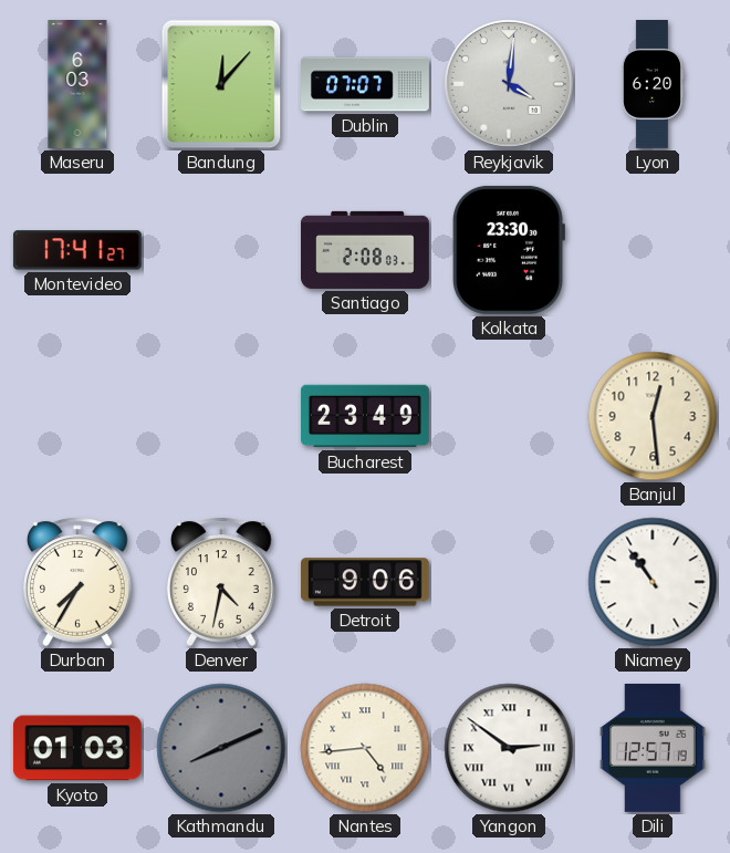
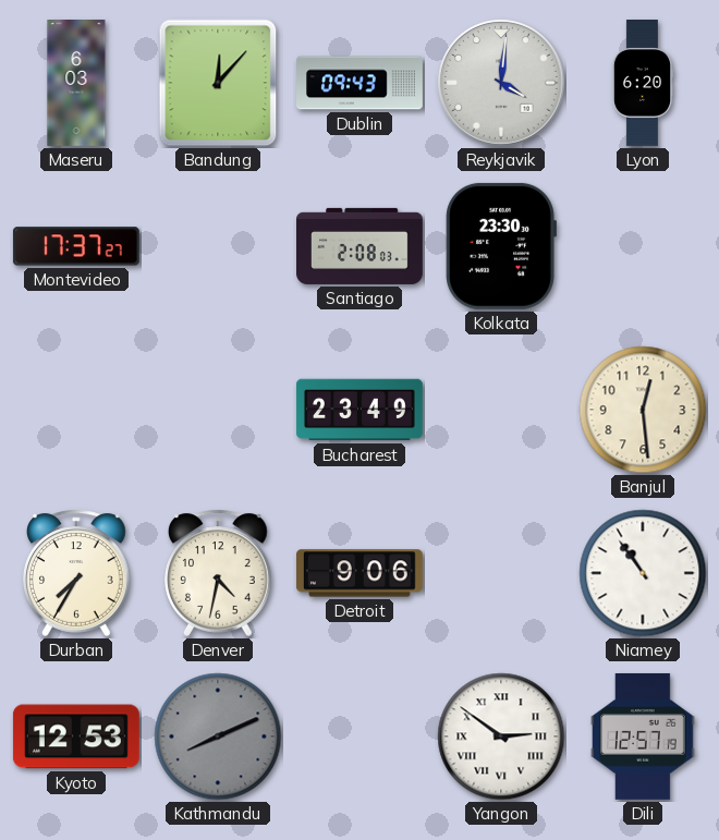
Dublin: 07:07 -> 09:43 (361, 83)
Montevideo: 17:41 -> 17:37 (76, 246)
Kyoto: 01:03 -> 12:53 (76, 736)
Nantes: 4:44 -> none (365, 748)
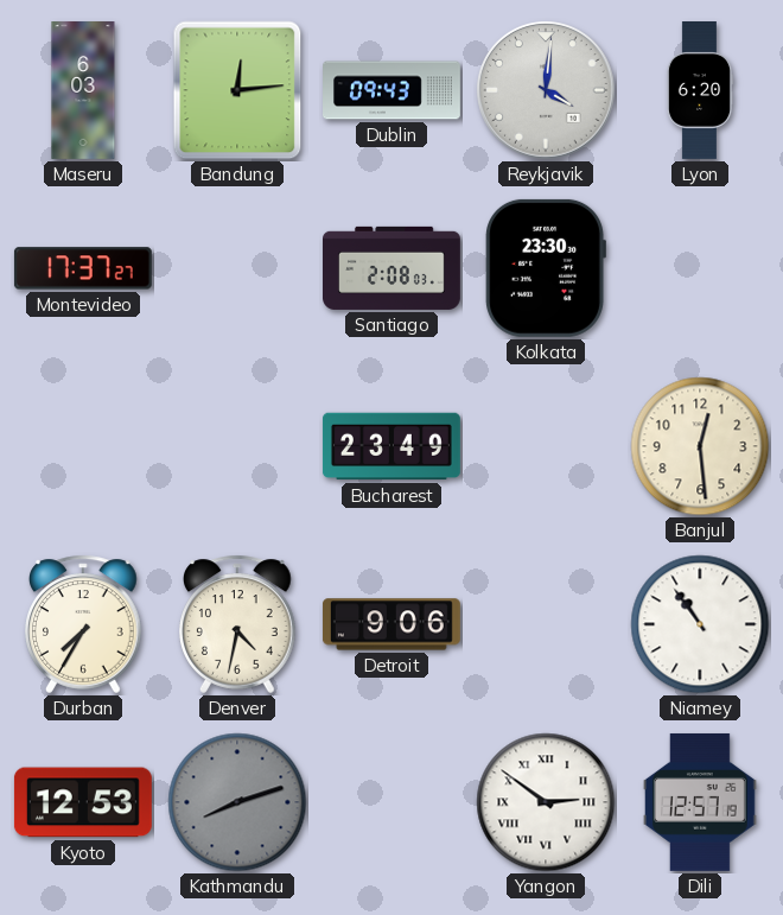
Bandung: 12:07 -> 12:14 (237, 90)
Kathmandu: 8:11 -> 8:12 (237, 802)
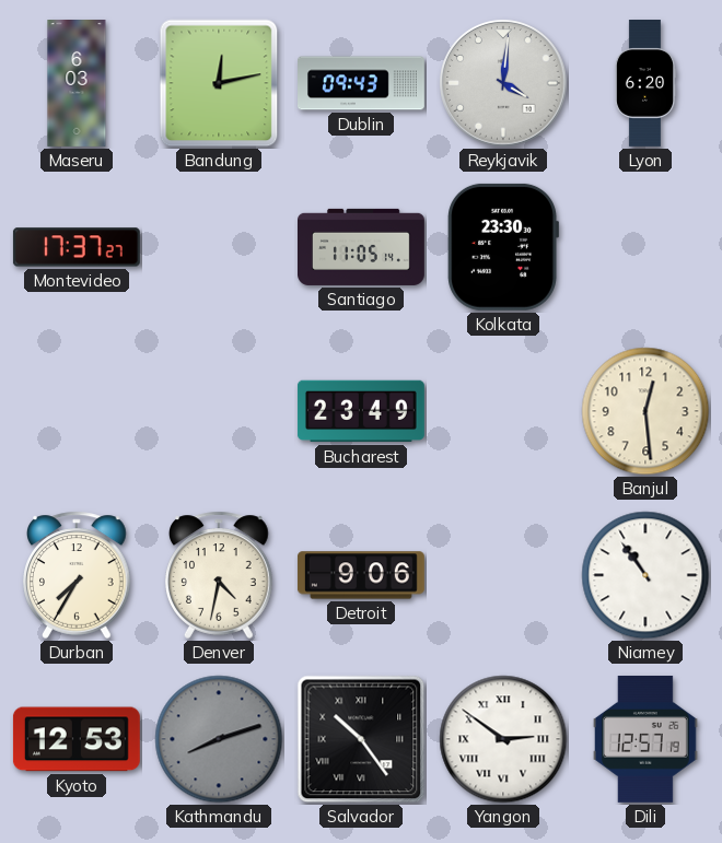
Bandung: 12:14 -> 12:13 (219, 83)
Santiago: 2:08 -> 11:05 (362, 247)
Salvador: none -> 10:24 (361, 739)
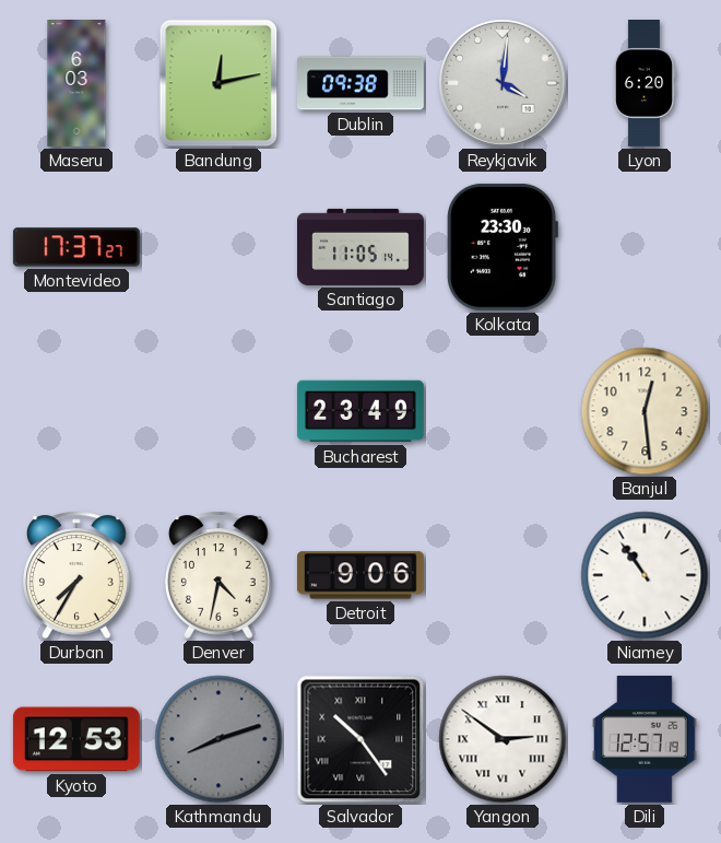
Dublin: 09:43 -> 09:38 (362, 83)
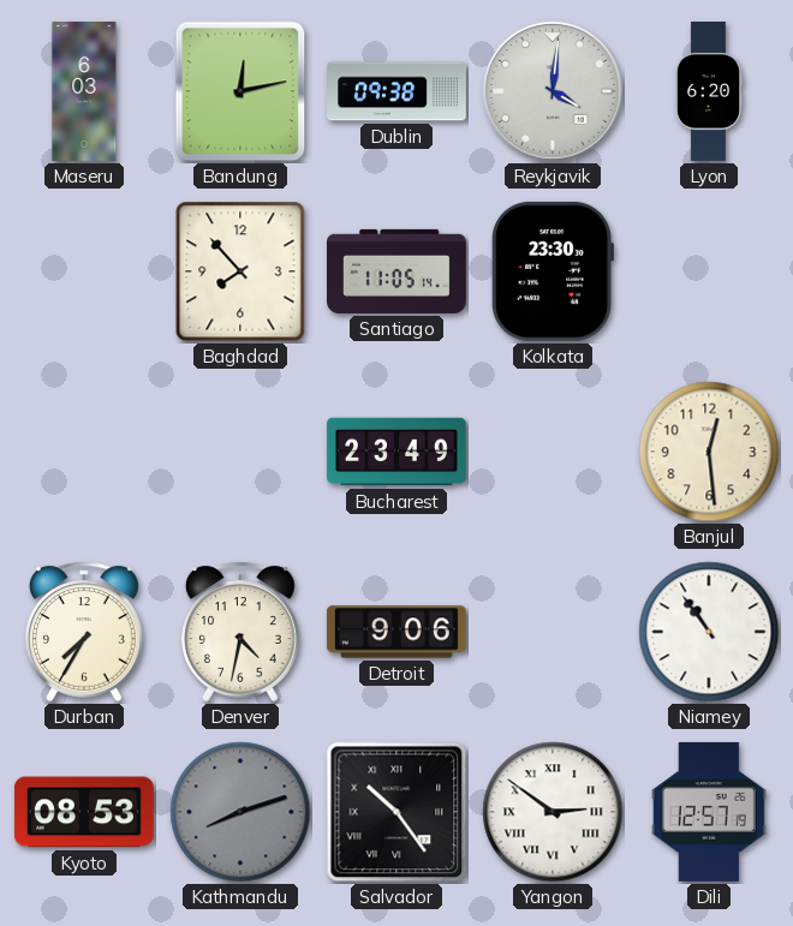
Montevideo: 17:37 -> none (76, 247)
Baghdad: none -> 7:53 (240, 271)
Kyoto: 12:53 -> 08:53 (84, 812)
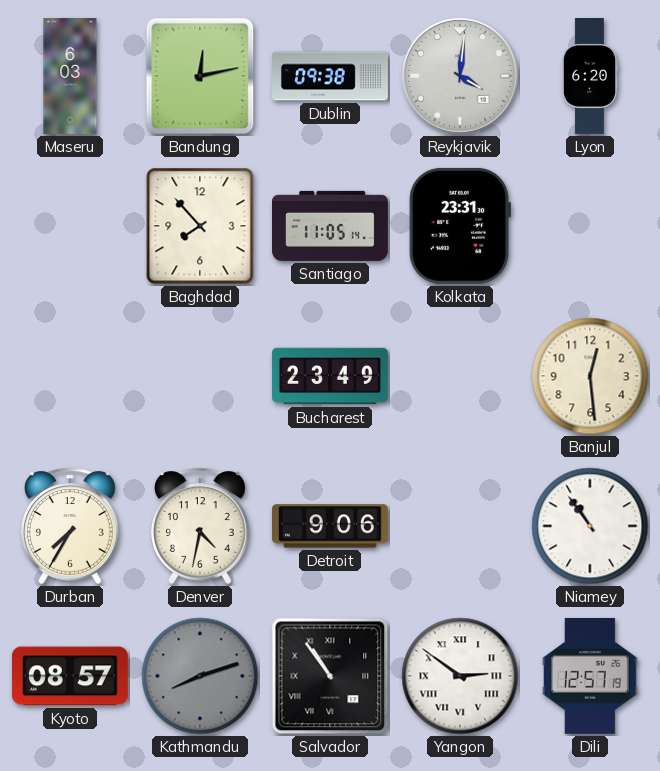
Kolkata: 23:30 -> 23:31 (460, 226)
Kyoto: 08:53 -> 08:57 (70, 676)
Salvador: 10:24 -> 10:54 (330, 676)
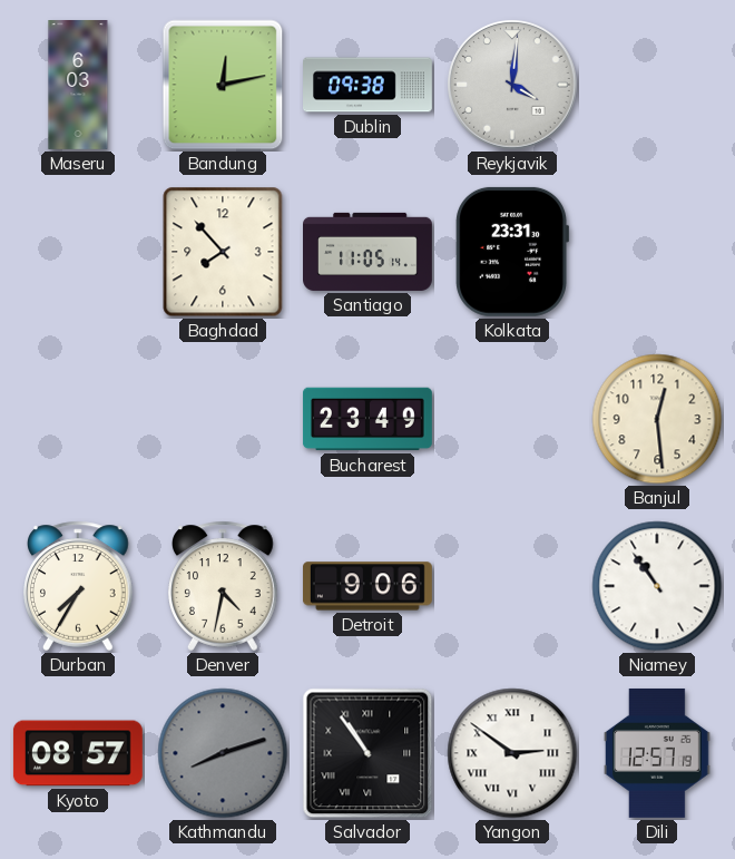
Lyon: 6:20 -> none (590, 77)
